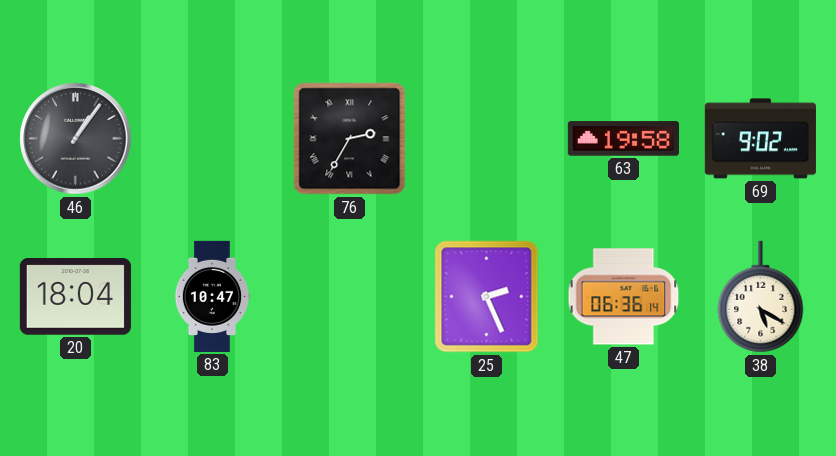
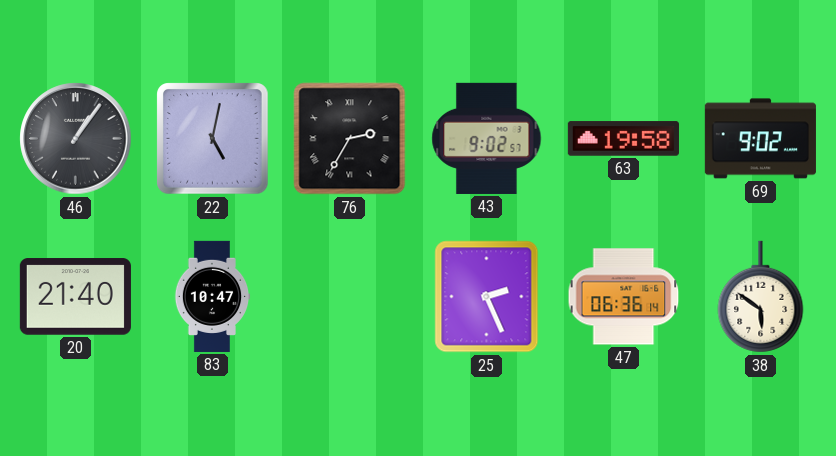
22: none -> 5:02 (213, 139)
43: none -> 9:02 (487, 138)
20: 18:04 -> 21:40 (75, 297)
38: 5:20 -> 5:51 (761, 297)
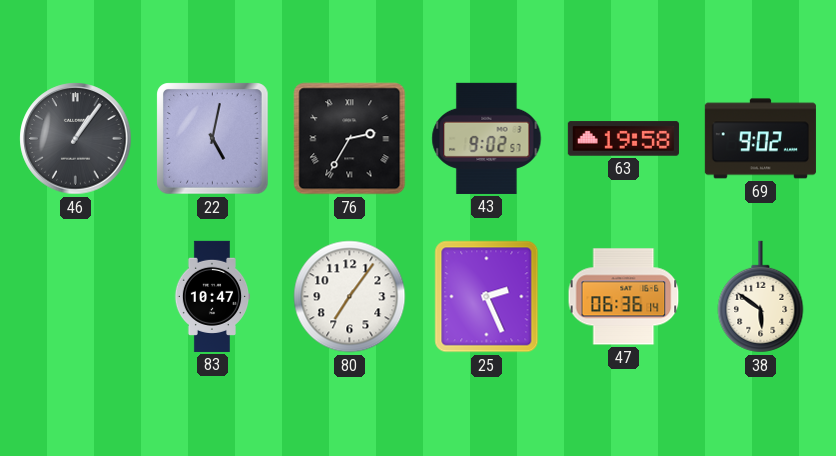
20: 21:40 -> none (75, 297)
80: none -> 7:06 (350, 297)
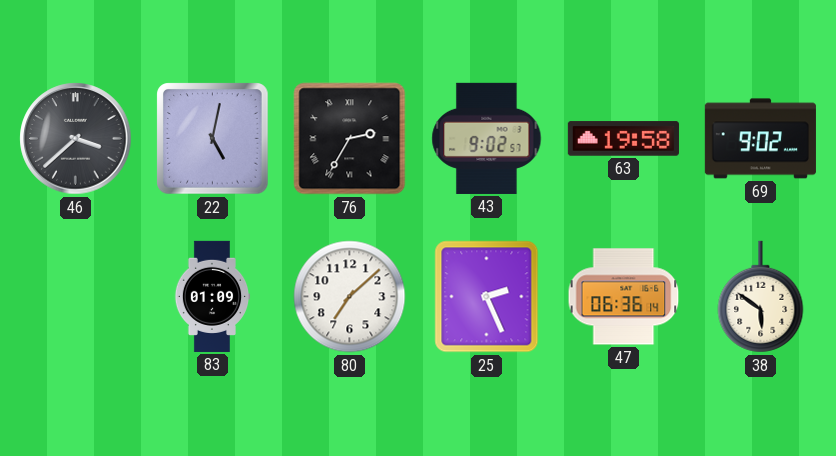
46: 1:06 -> 3:38 (76, 139)
83: 10:47 -> 01:09 (212, 296)
80: 7:06 -> 7:08 (350, 297)
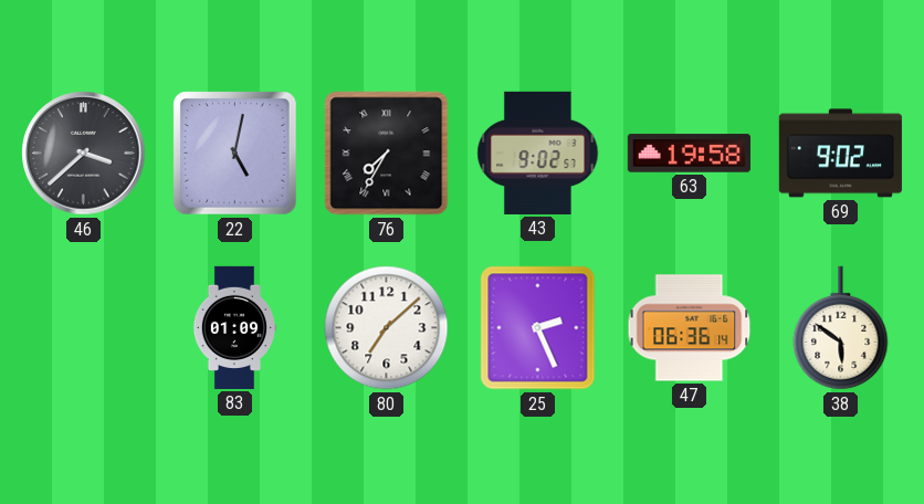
76: 2:35 -> 7:35 (387, 154)
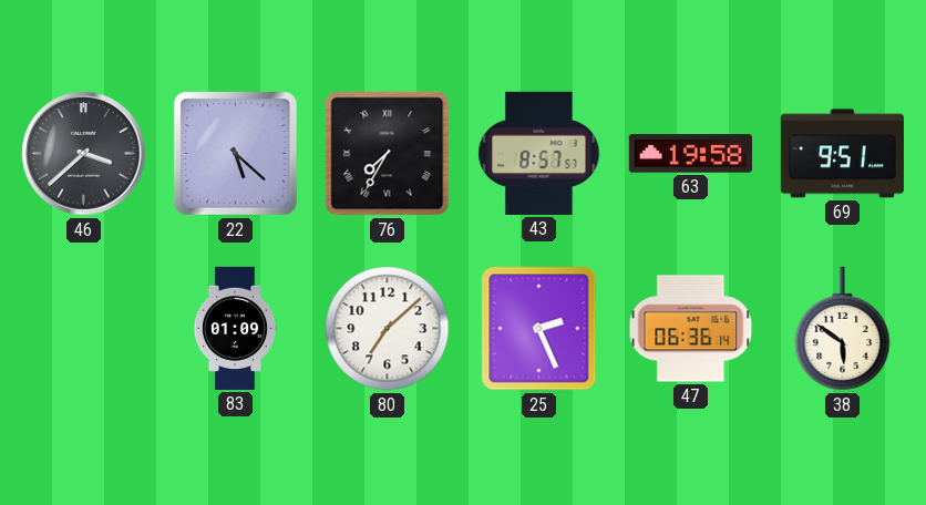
22: 5:02 -> 5:22 (236, 154)
43: 9:02 -> 8:57 (539, 153)
69: 9:02 -> 9:51 (842, 154)
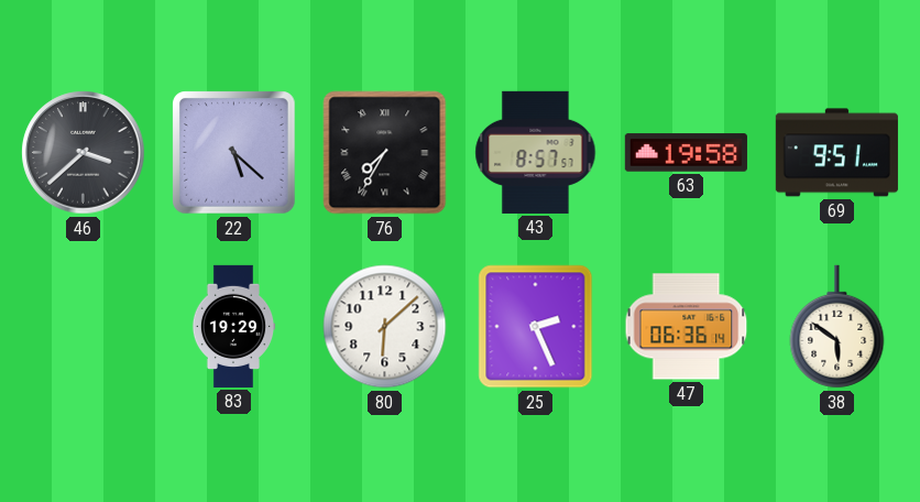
83: 01:09 -> 19:29 (233, 326)
80: 7:08 -> 6:08 (385, 327)
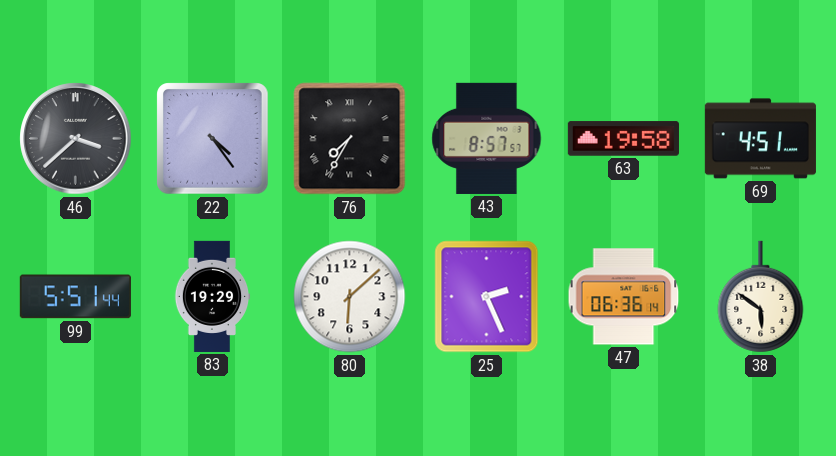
22: 5:22 -> 4:24 (213, 139)
69: 9:51 -> 4:51 (760, 139)
99: none -> 5:51 (75, 297)
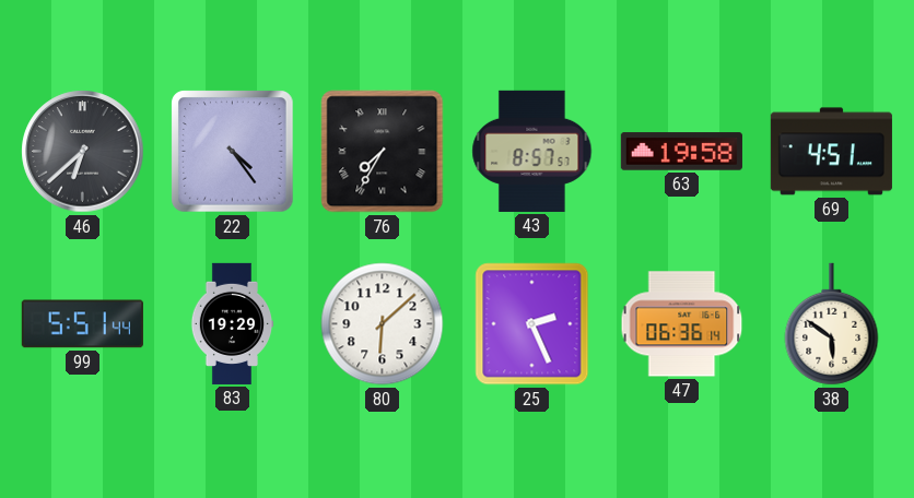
46: 3:38 -> 6:38 (83, 152)
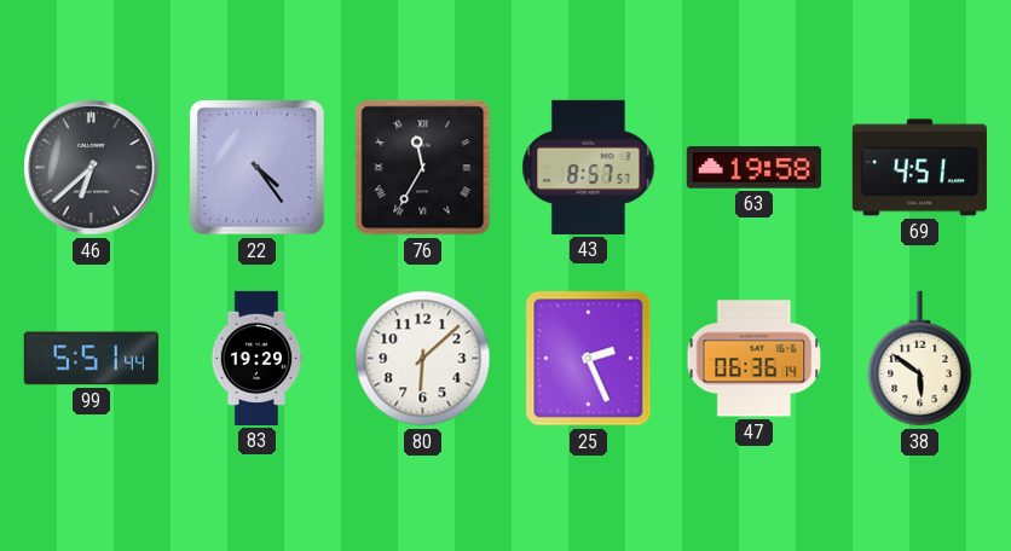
76: 7:35 -> 11:35 (423, 168)
